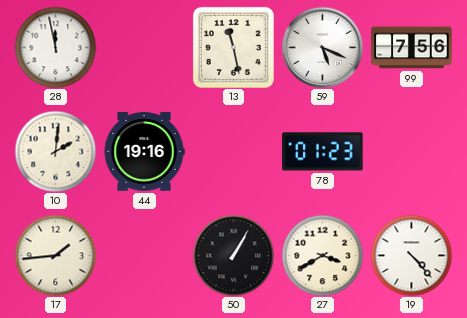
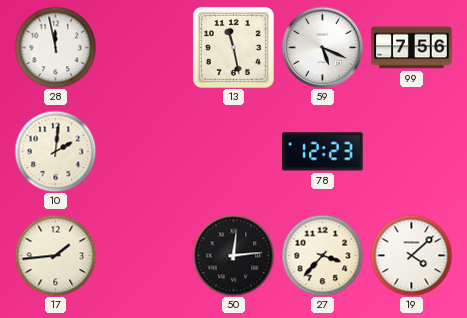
44: 19:16 -> none (144, 152)
78: 01:23 -> 12:23 (323, 152)
50: 1:05 -> 12:14 (233, 255)
27: 3:40 -> 3:37 (322, 255)
19: 4:23 -> 4:08 (411, 255)
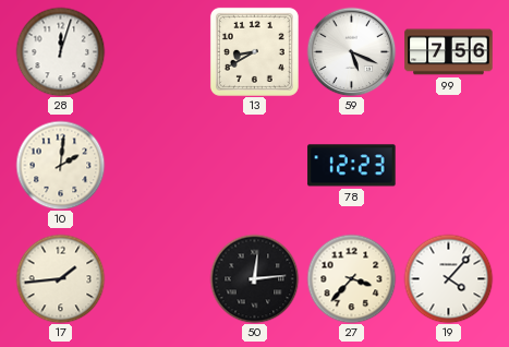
28: 11:58 -> 12:03 (60, 51)
13: 11:28 -> 8:40 (254, 51)
19: 4:08 -> 4:07 (448, 278)
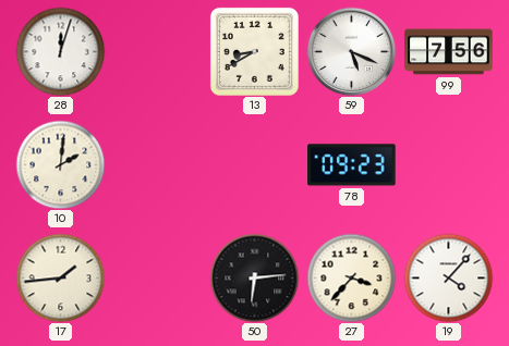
78: 12:23 -> 09:23 (352, 165)
50: 12:14 -> 6:14 (254, 277)
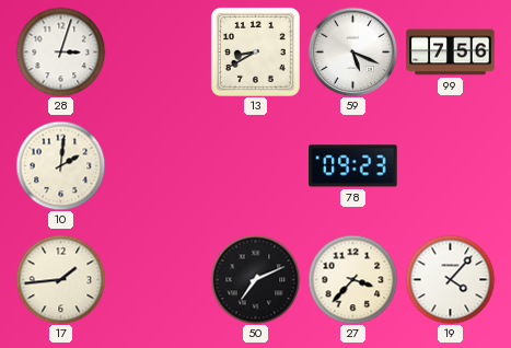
28: 12:03 -> 3:03 (60, 51)
50: 6:14 -> 7:11 (255, 279)
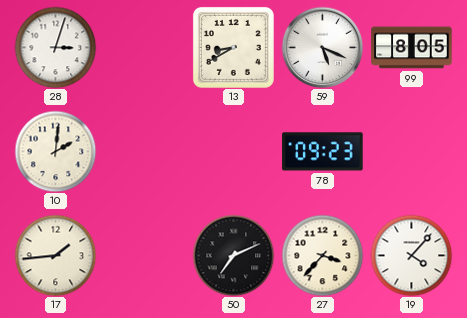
99: 7:56 -> 8:05 (412, 48)
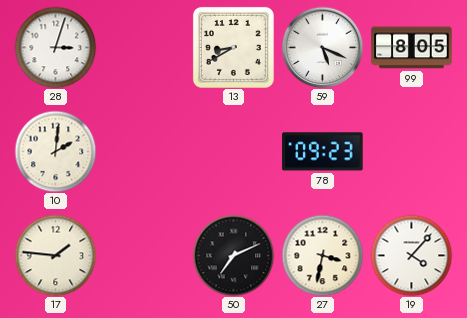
17: 1:44 -> 1:46 (55, 255)
27: 3:37 -> 3:32 (322, 255)
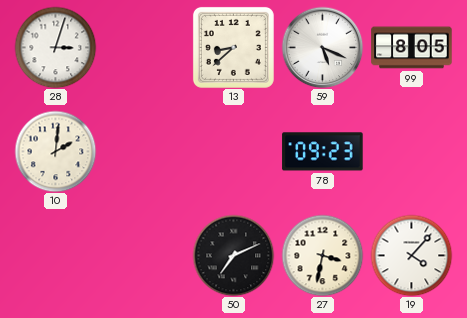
13: 8:40 -> 8:38 (233, 47)
17: 1:46 -> none (55, 255)
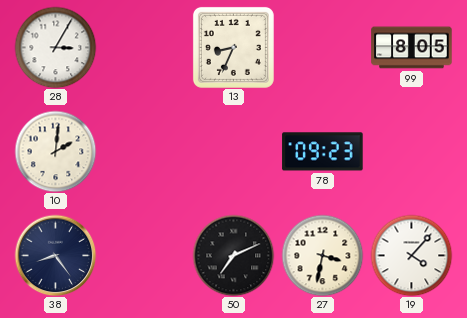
28: 3:03 -> 3:05 (55, 47)
13: 8:38 -> 8:34 (233, 47)
59: 5:19 -> none (322, 47)
38: none -> 8:24 (55, 255)
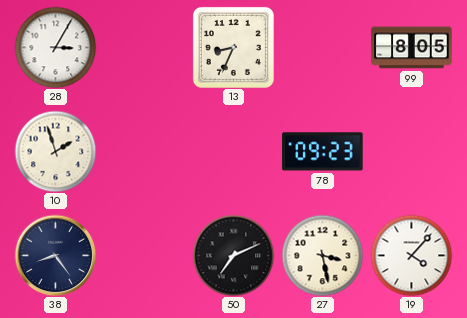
10: 2:01 -> 1:57 (55, 151)
27: 3:32 -> 3:28 (322, 255)
